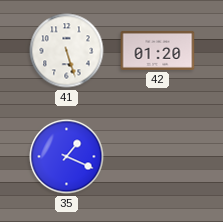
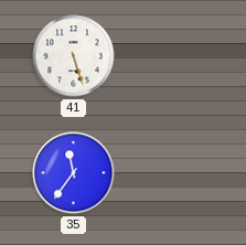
42: 01:20 -> none (158, 50)
35: 1:19 -> 11:36 (74, 173)
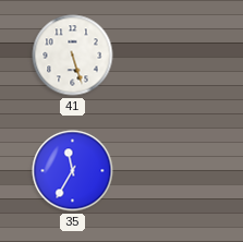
35: 11:36 -> 11:35 (73, 171)
